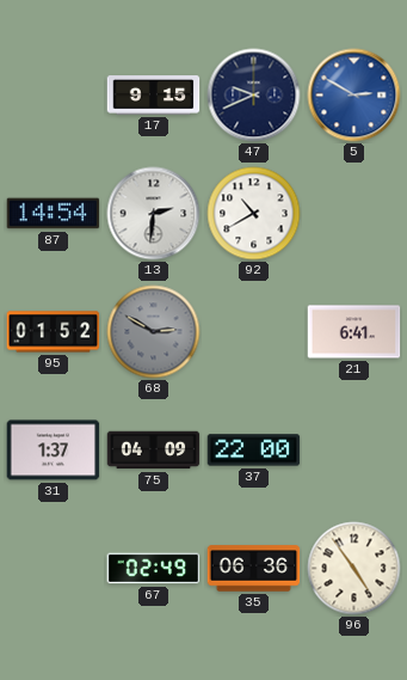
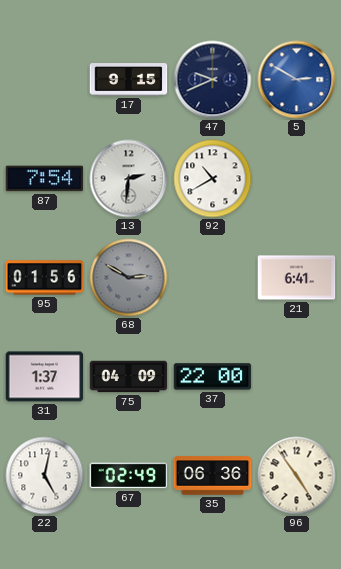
87: 14:54 -> 7:54 (45, 179)
95: 01:52 -> 01:56 (45, 278)
22: none -> 5:02 (45, 476)
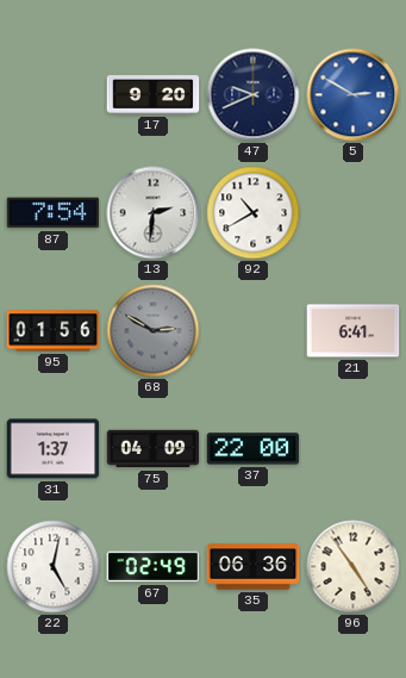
17: 9:15 -> 9:20 (154, 95)
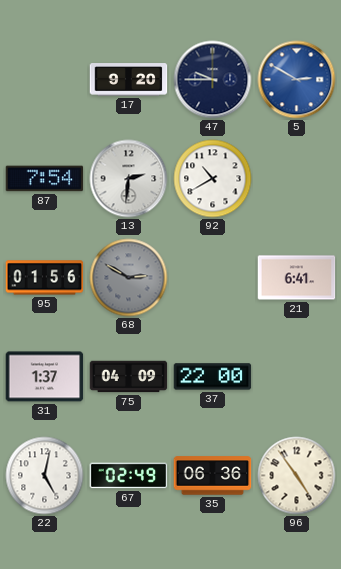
47: 9:41 -> 9:45 (213, 80)
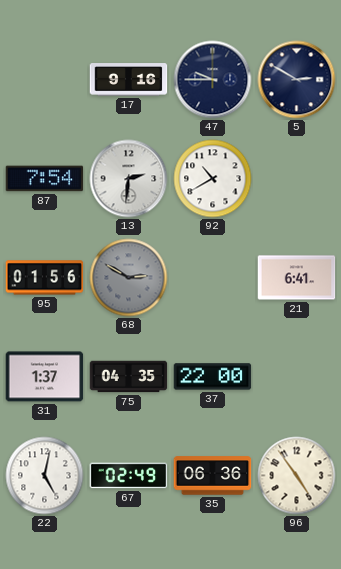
17: 9:20 -> 9:16 (129, 80)
5 dial: blue -> navy (297, 80)
75: 04:09 -> 04:35 (129, 377)
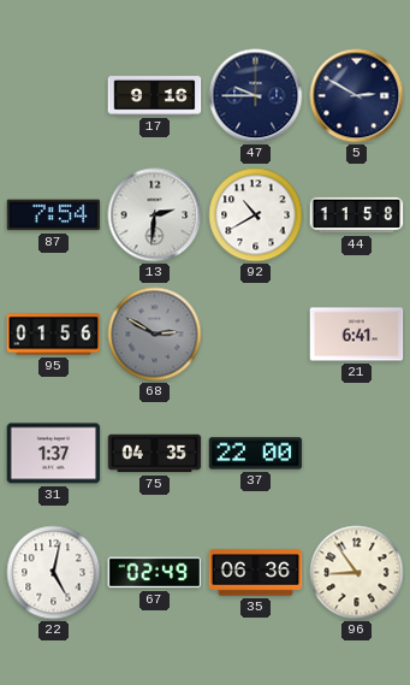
44: none -> 11:58 (357, 215)
96: 4:54 -> 8:54 (357, 573)
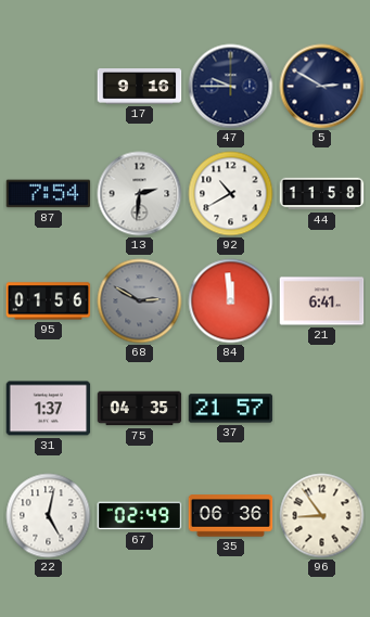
84: none -> 11:59 (231, 301)
37: 22:00 -> 21:57 (231, 409)
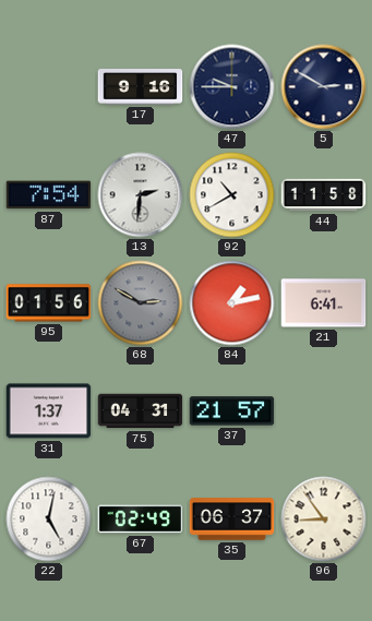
84: 11:59 -> 1:13 (232, 303)
75: 04:35 -> 04:31 (141, 411)
35: 06:36 -> 06:37 (232, 520)
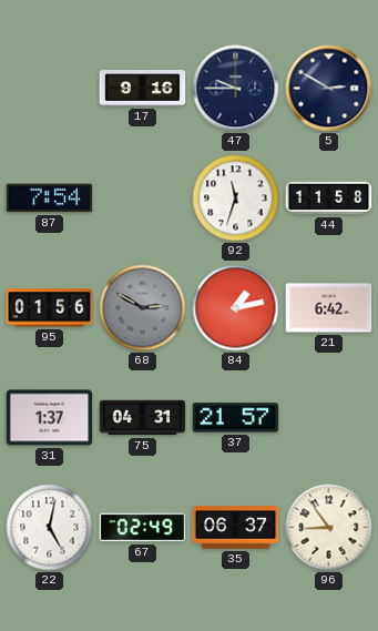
13: 2:31 -> none (141, 195)
92: 10:40 -> 11:33 (236, 199)
21: 6:41 -> 6:42 (329, 308)
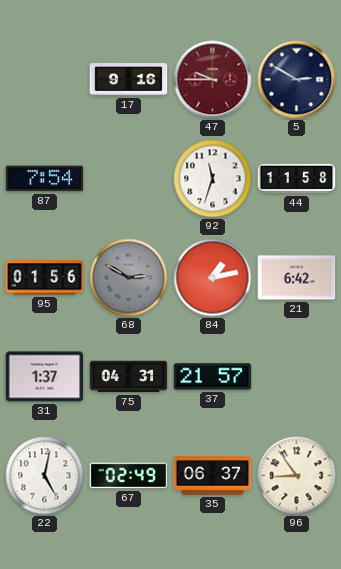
47 dial: navy -> burgundy (213, 80)
